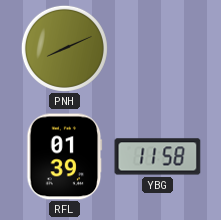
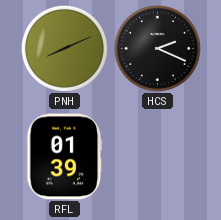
HCS: none -> 2:19 (157, 48)
YBG: 11:58 -> none (158, 157)
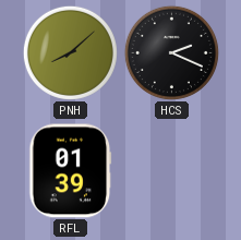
PNH: 8:11 -> 8:08 (70, 52)
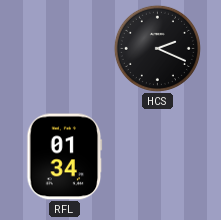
PNH: 8:08 -> none (70, 52)
RFL: 01:39 -> 01:34 (65, 157)
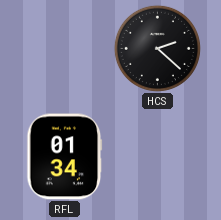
HCS: 2:19 -> 2:22 (157, 48)
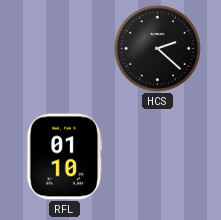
RFL: 01:34 -> 01:10 (65, 157)
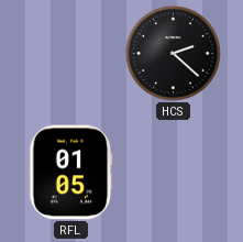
RFL: 01:10 -> 01:05 (71, 173)
